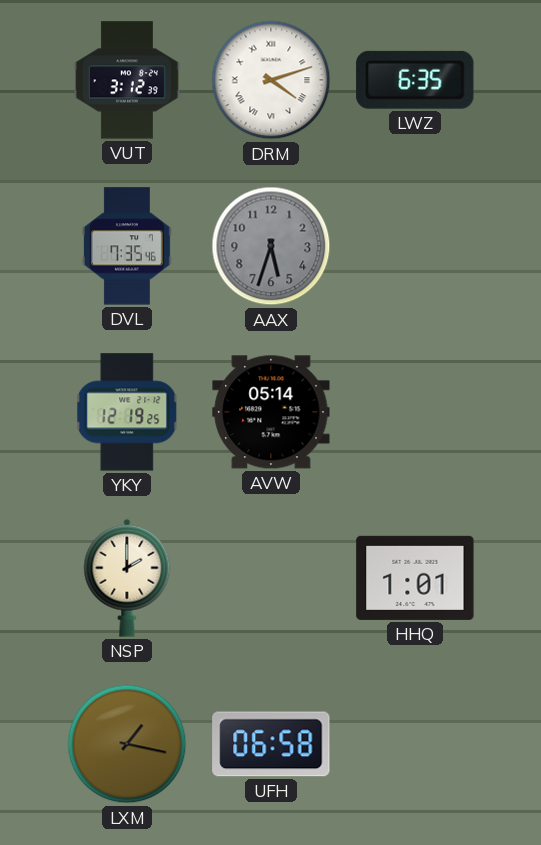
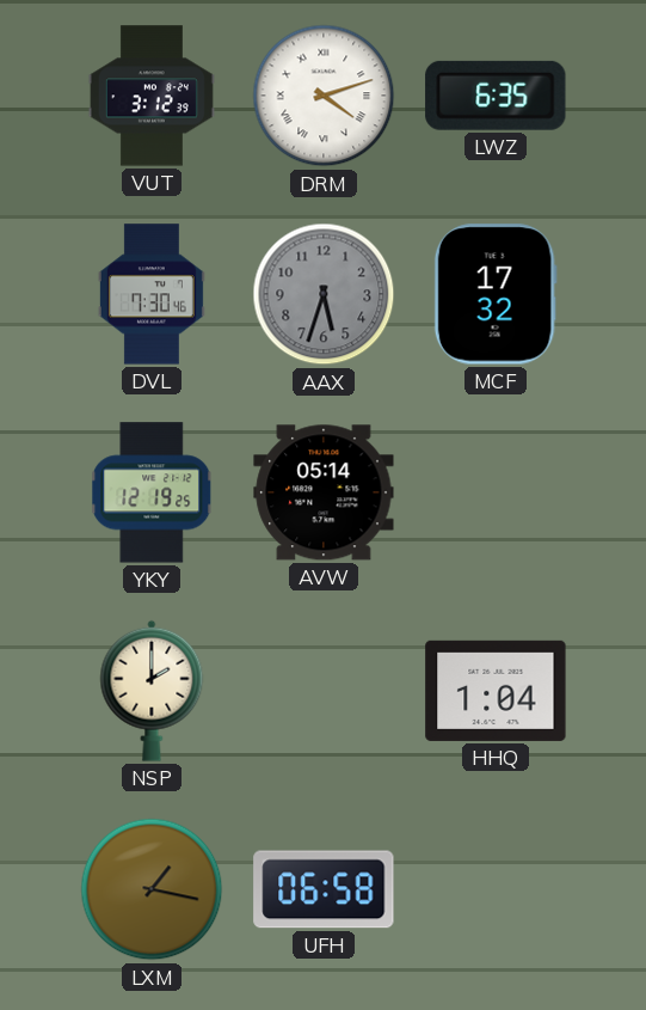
DVL: 7:35 -> 7:30 (152, 294)
MCF: none -> 17:32 (496, 294)
HHQ: 1:01 -> 1:04 (496, 691)
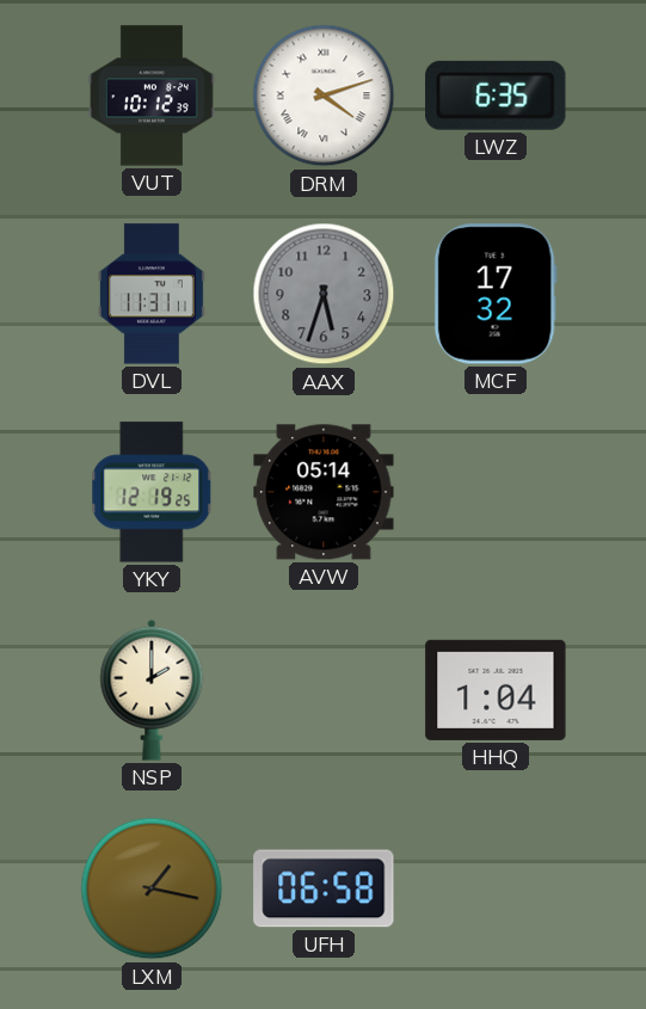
VUT: 3:12 -> 10:12 (152, 96)
DVL: 7:30 -> 11:31 (152, 294)
